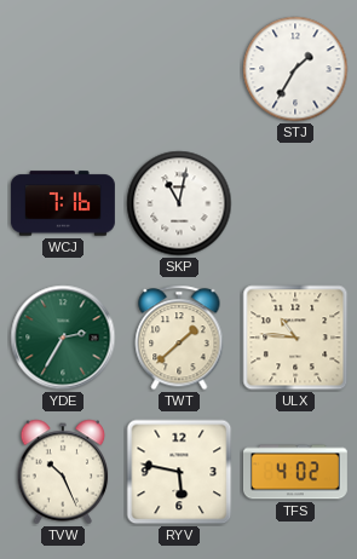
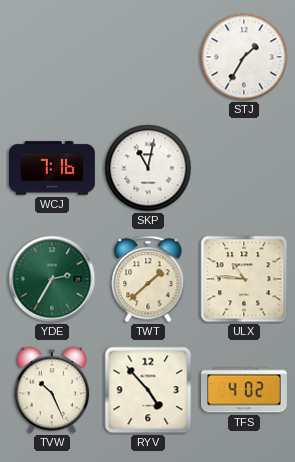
RYV: 5:47 -> 4:53 (148, 390)
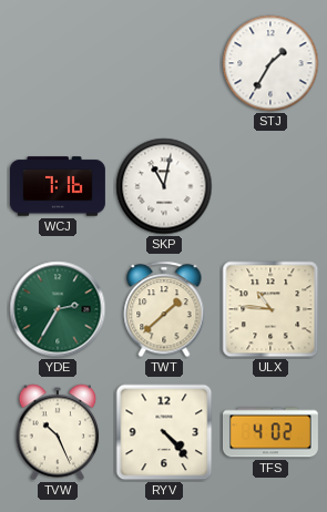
RYV: 4:53 -> 4:23 (164, 432)
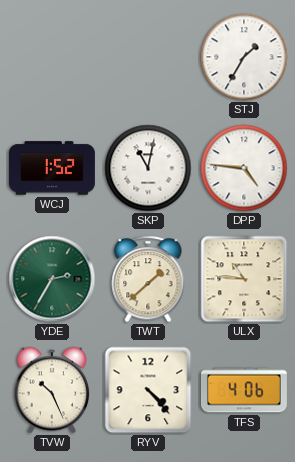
WCJ: 7:16 -> 1:52 (52, 168)
DPP: none -> 4:46 (244, 168)
TFS: 4:02 -> 4:06 (244, 390)
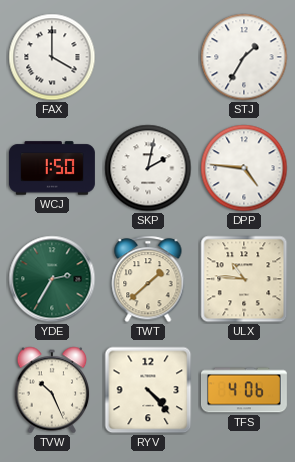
FAX: none -> 4:00 (52, 57)
WCJ: 1:52 -> 1:50 (52, 168)
SKP: 11:02 -> 2:02 (148, 168)
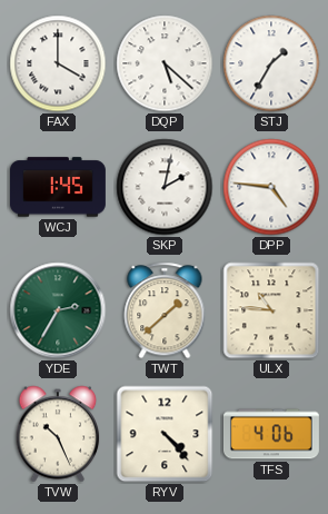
DQP: none -> 5:22 (165, 63)
WCJ: 1:50 -> 1:45 (58, 187)
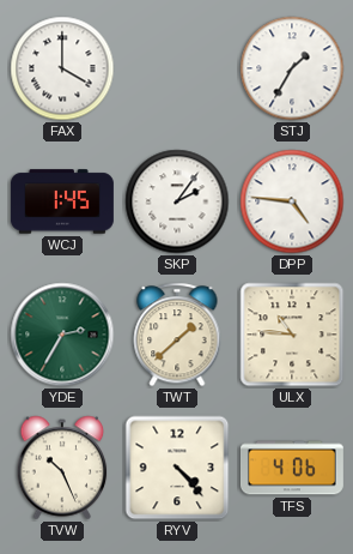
DQP: 5:22 -> none (165, 63)
SKP: 2:02 -> 2:06 (177, 201)
